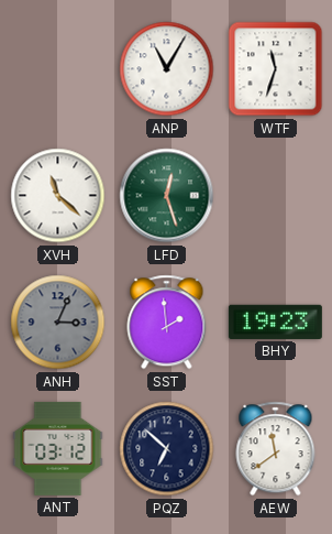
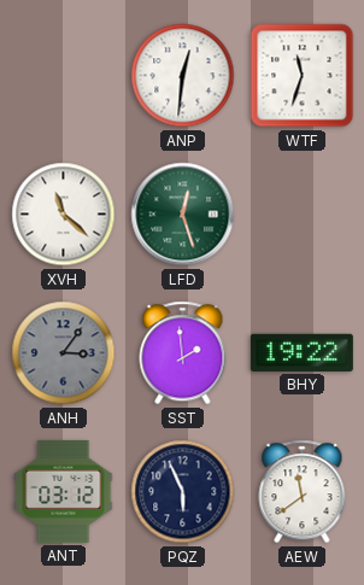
ANP: 11:05 -> 12:31 (183, 76)
ANH: 3:04 -> 3:06 (64, 353)
BHY: 19:23 -> 19:22 (301, 352)
PQZ: 6:52 -> 5:56 (183, 492)
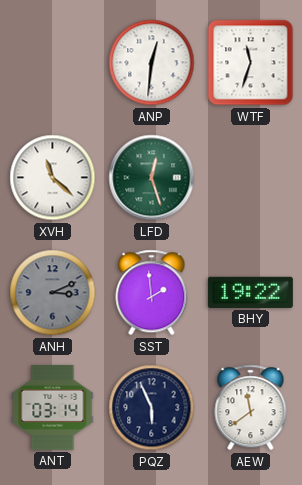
ANH: 3:06 -> 3:11 (53, 293)
ANT: 03:12 -> 03:14 (53, 407)
